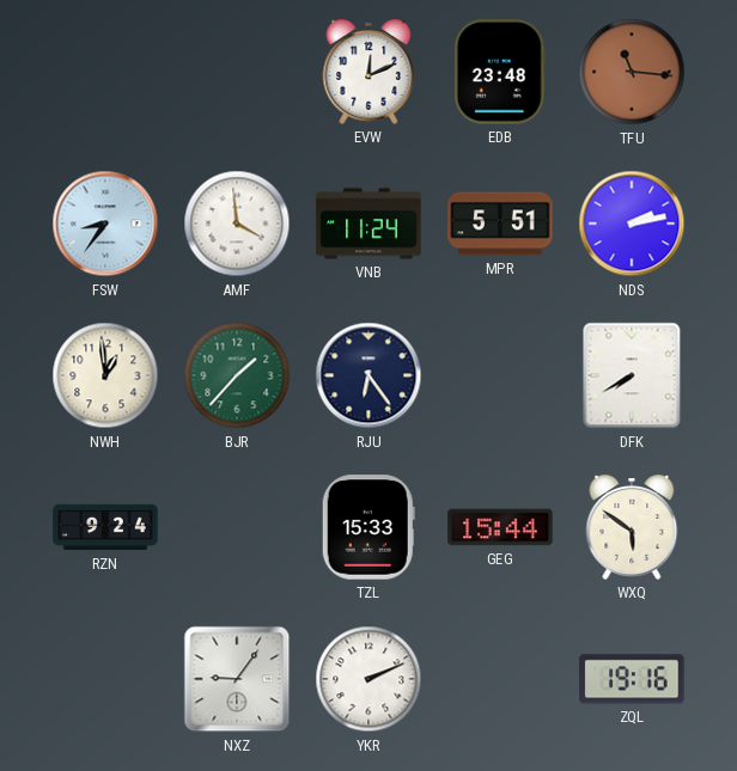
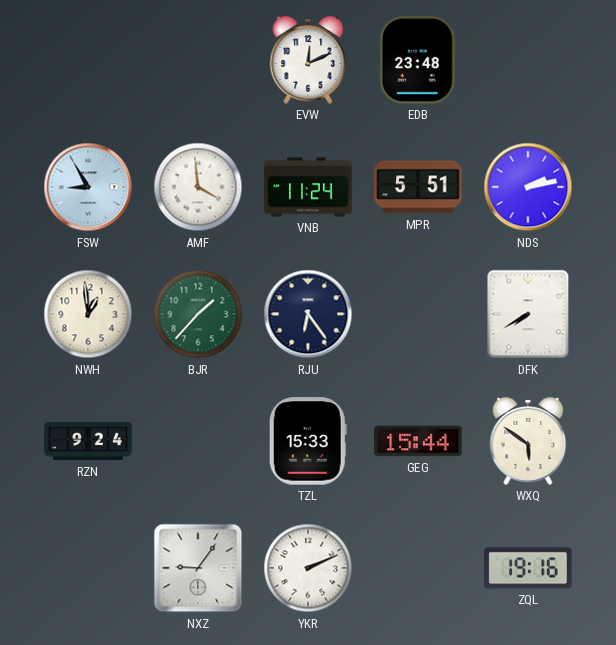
TFU: 11:16 -> none (632, 72)
FSW: 8:36 -> 8:55 (88, 187)
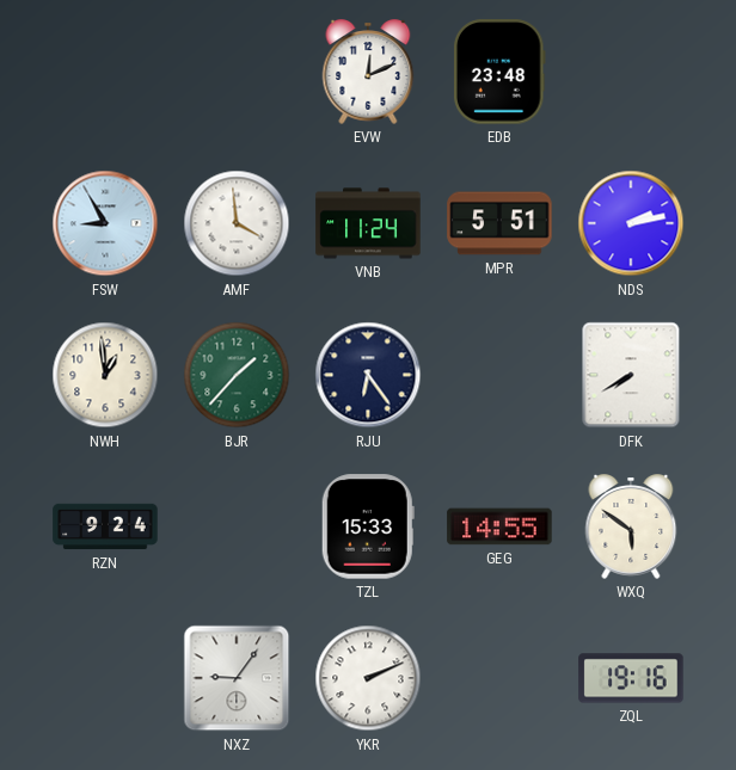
GEG: 15:44 -> 14:55 (499, 526)
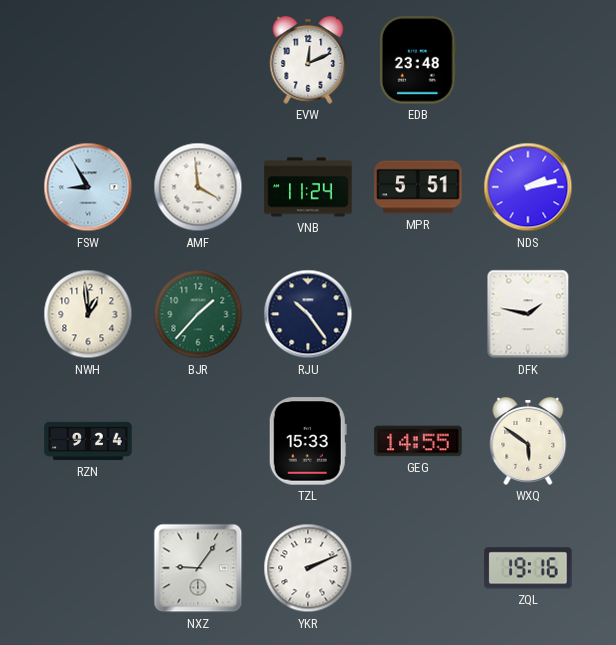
RJU: 6:24 -> 10:24 (308, 314)
DFK: 7:40 -> 1:47 (528, 314)
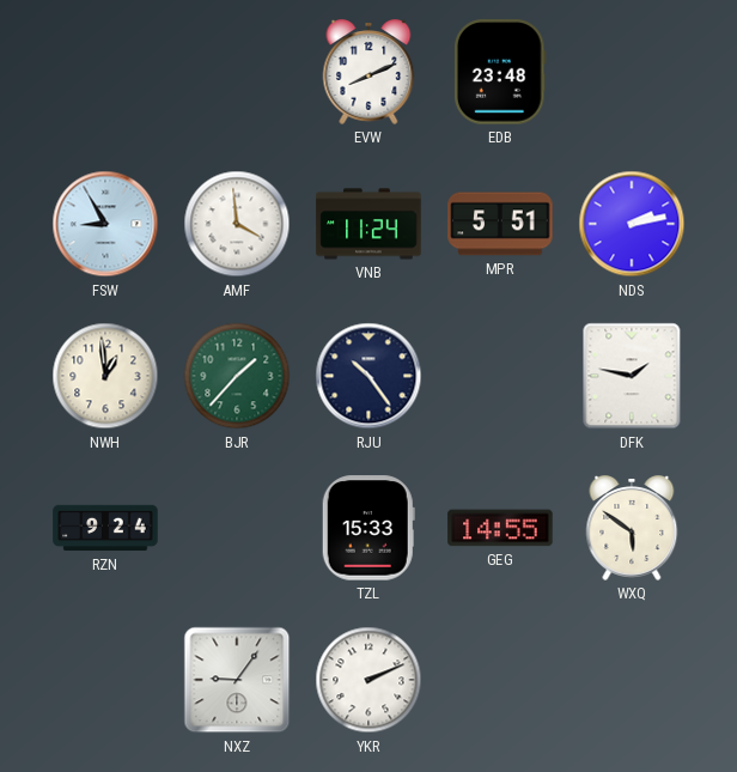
EVW: 12:11 -> 8:11 (368, 72)
ZQL: 19:16 -> none (528, 568)
